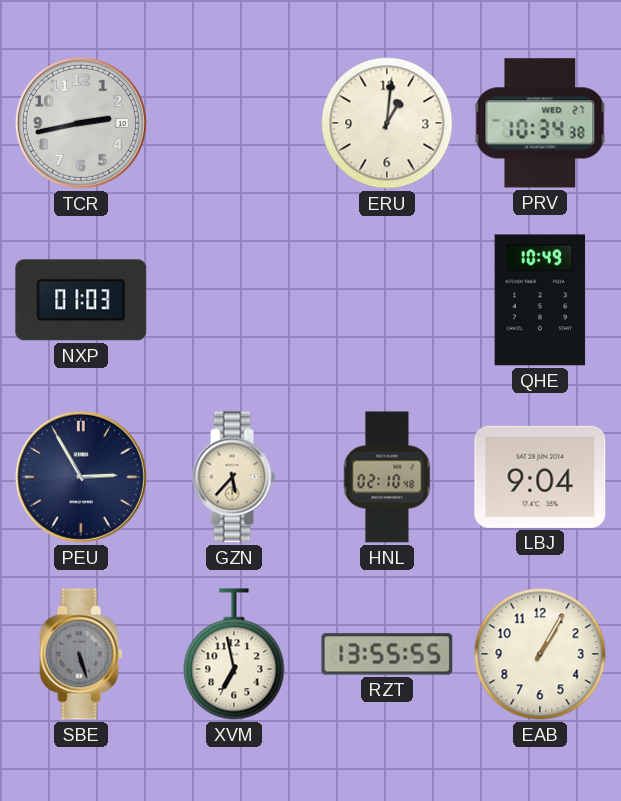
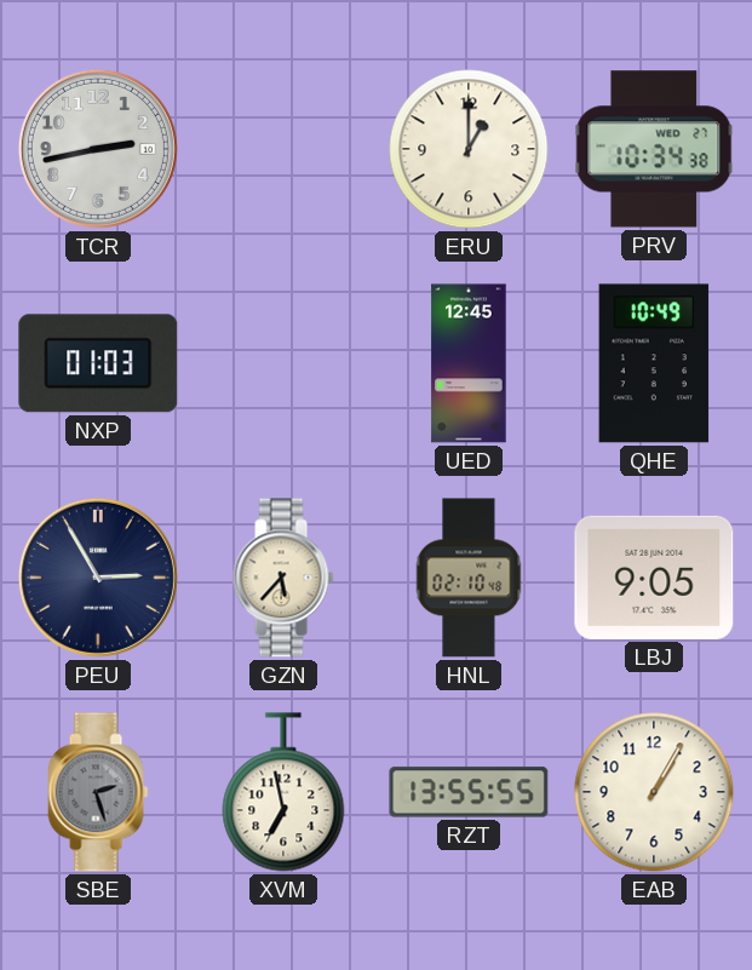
ERU: 1:01 -> 1:00 (469, 149)
UED: none -> 12:45 (469, 363)
LBJ: 9:04 -> 9:05 (654, 578)
SBE: 5:27 -> 2:27 (98, 792)
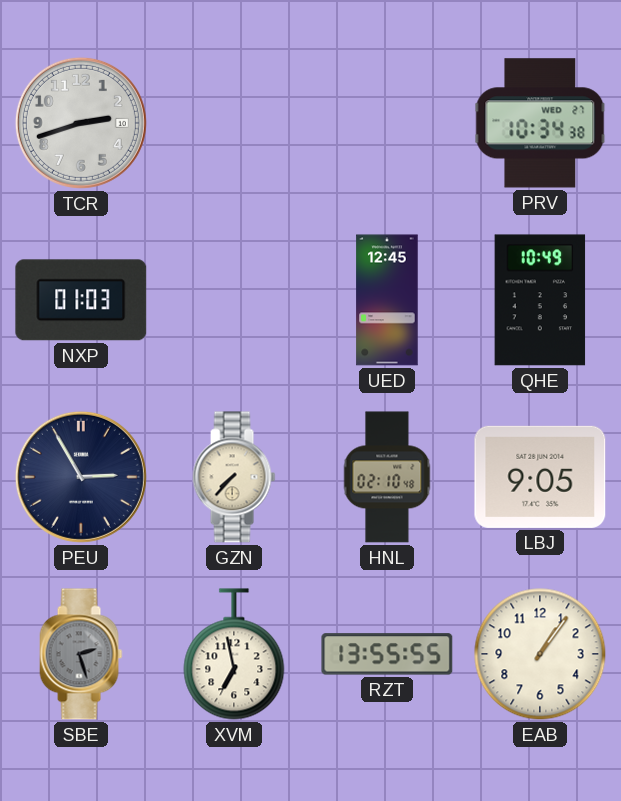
TCR: 2:43 -> 2:42 (81, 123)
ERU: 1:00 -> none (469, 149)
GZN: 5:37 -> 7:37 (234, 477)
EAB: 1:05 -> 1:06 (540, 654)
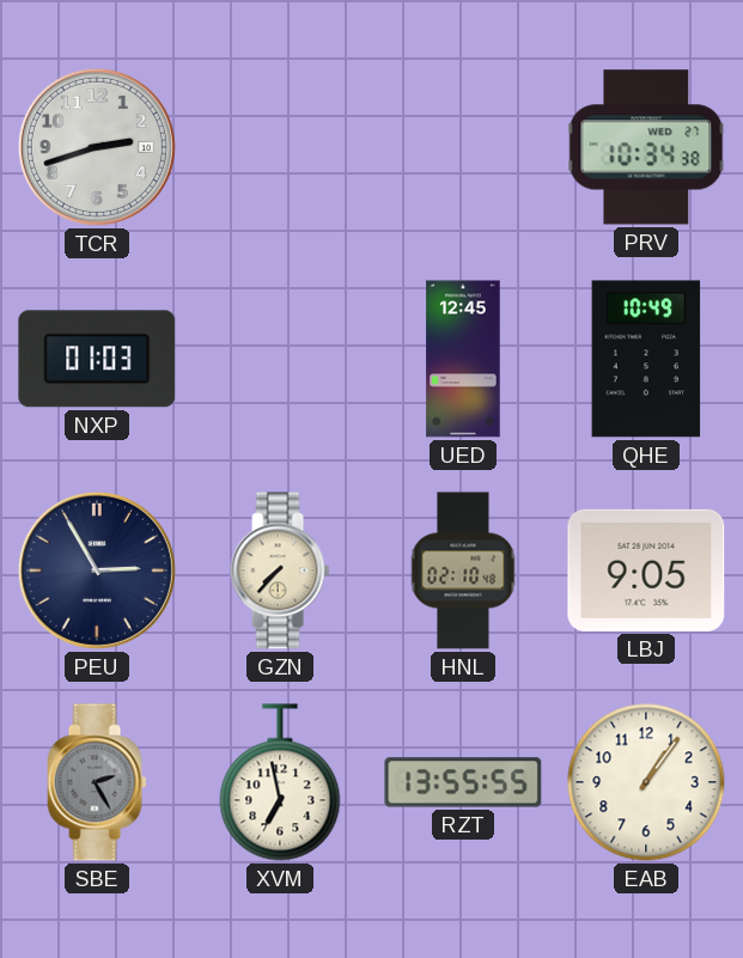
SBE: 2:27 -> 2:25 (97, 782)
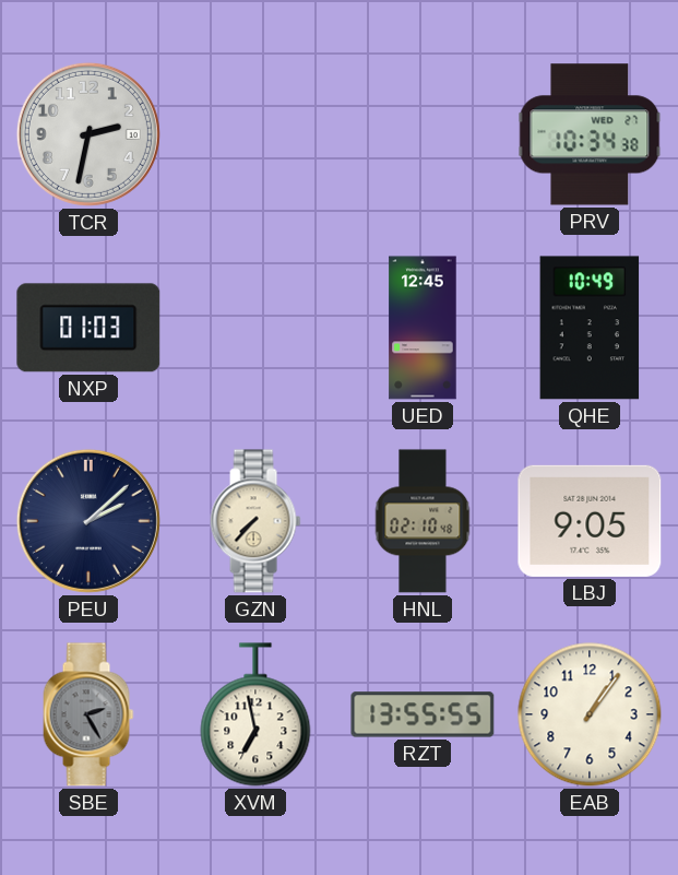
TCR: 2:42 -> 2:32 (88, 134)
PEU: 2:55 -> 2:08 (88, 521)
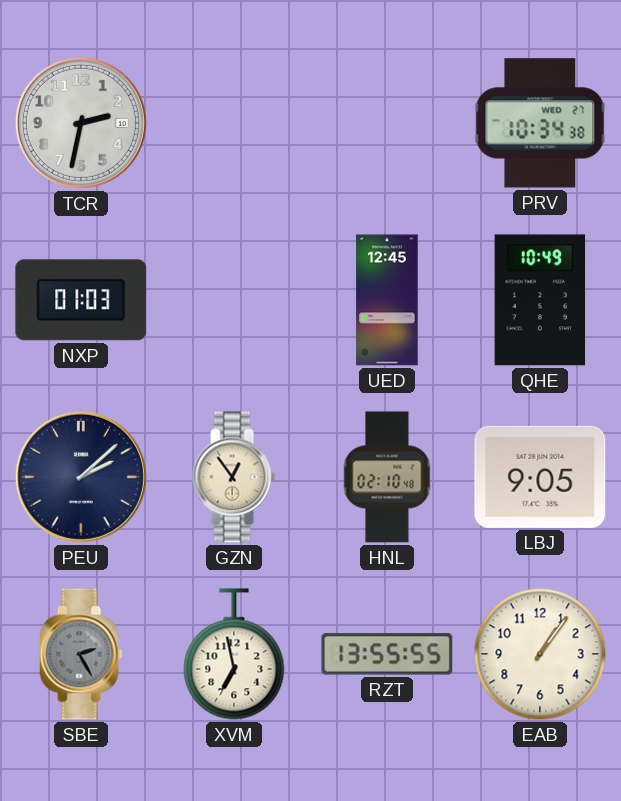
GZN: 7:37 -> 12:54 (234, 477)
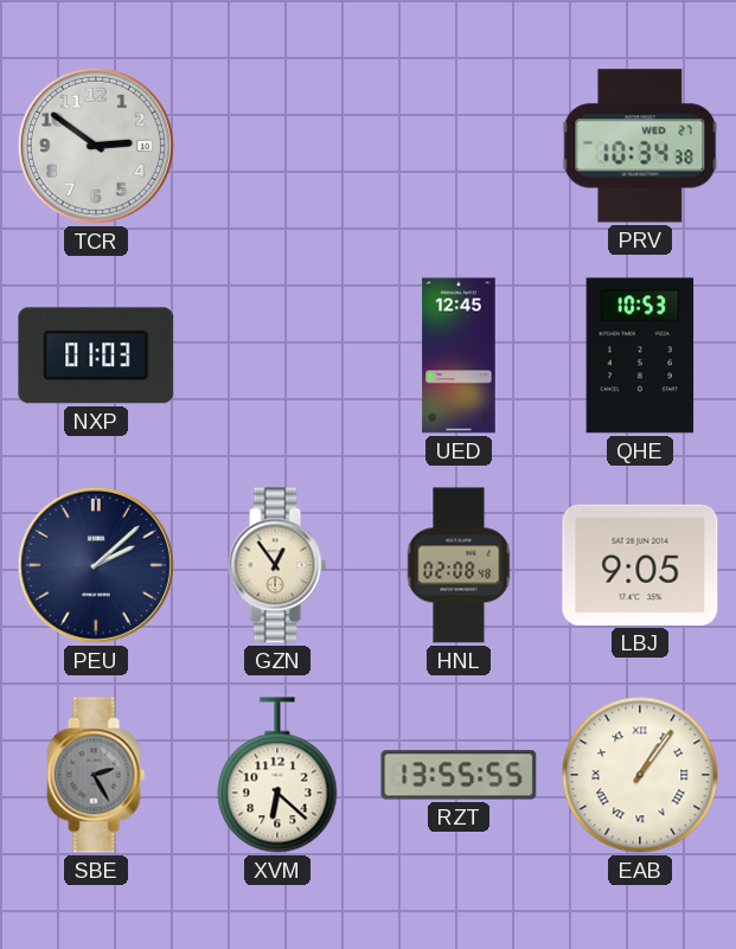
TCR: 2:32 -> 2:51 (96, 146)
QHE: 10:49 -> 10:53 (640, 355)
HNL: 02:10 -> 02:08 (459, 565)
XVM: 6:58 -> 6:22 (277, 775)
EAB numerals: Arabic -> Roman (640, 775)
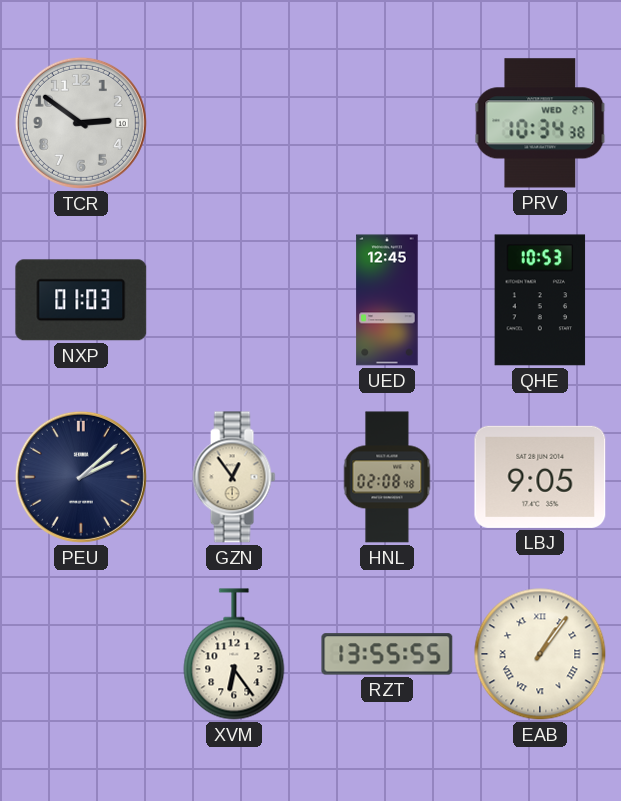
SBE: 2:25 -> none (96, 775)
XVM: 6:22 -> 6:24 (234, 654)
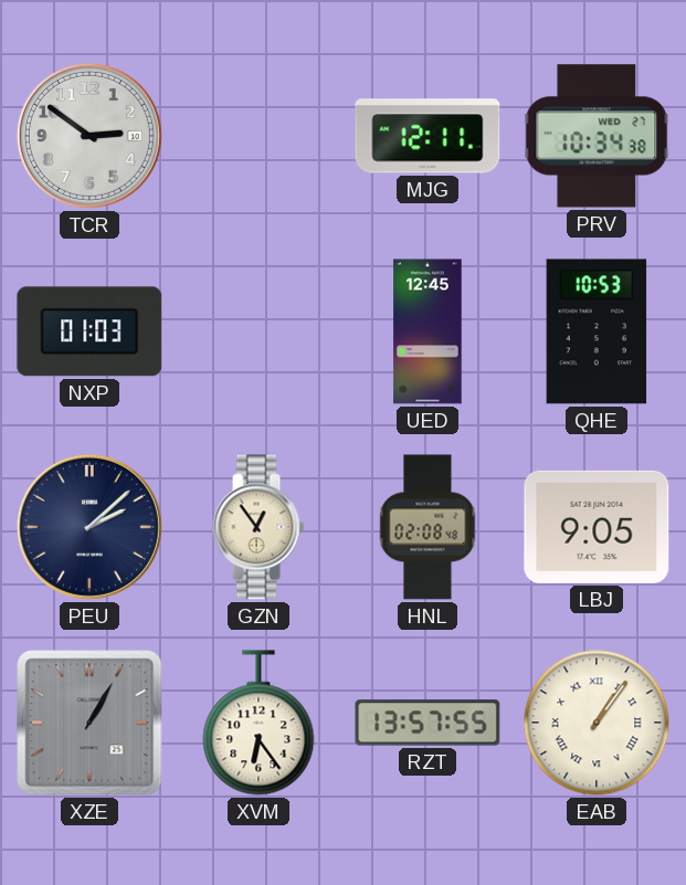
MJG: none -> 12:11 (428, 136)
XZE: none -> 1:05 (89, 723)
RZT: 13:55 -> 13:57 (428, 723)
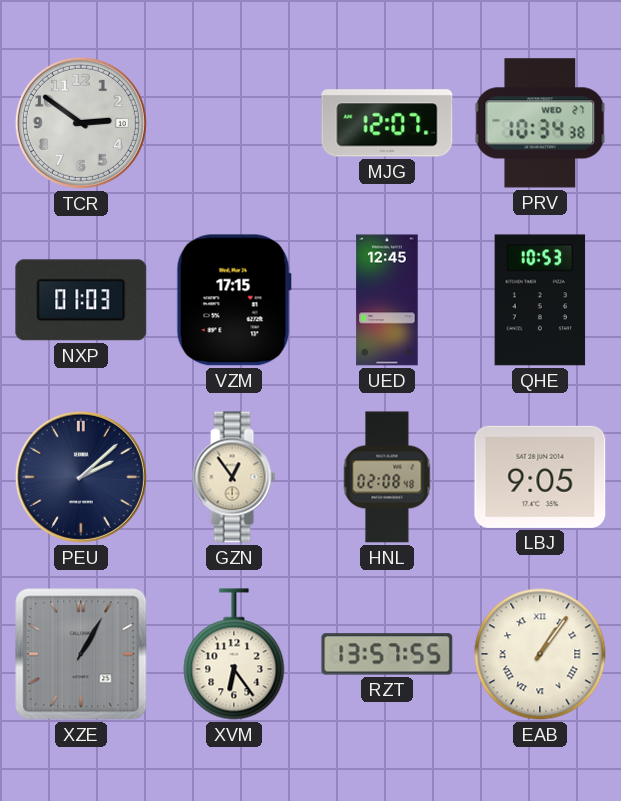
MJG: 12:11 -> 12:07 (387, 123)
VZM: none -> 17:15 (234, 300)
